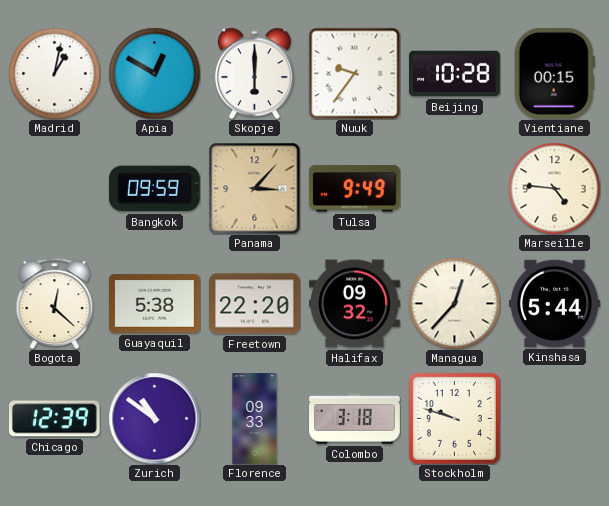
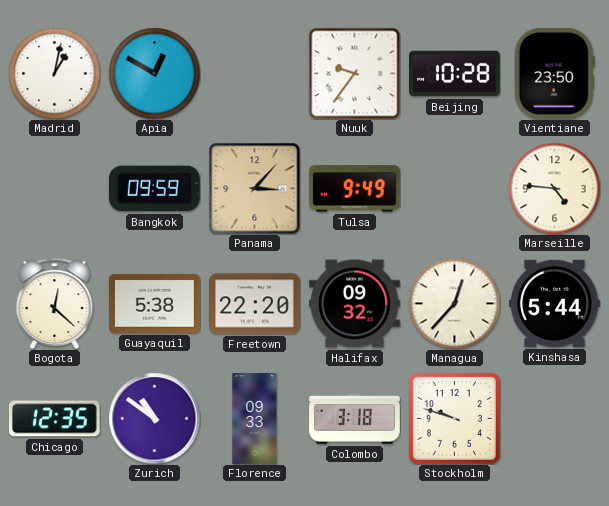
Skopje: 6:00 -> none (254, 73)
Vientiane: 00:15 -> 23:50 (554, 73)
Chicago: 12:39 -> 12:35 (54, 419)
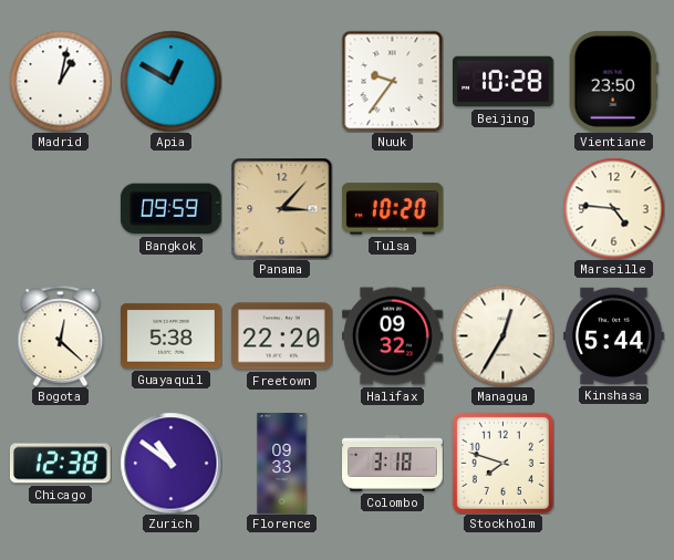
Tulsa: 9:49 -> 10:20 (393, 209)
Managua: 12:37 -> 12:35 (502, 335)
Chicago: 12:35 -> 12:38 (60, 464)
Stockholm: 9:48 -> 7:48 (502, 463)
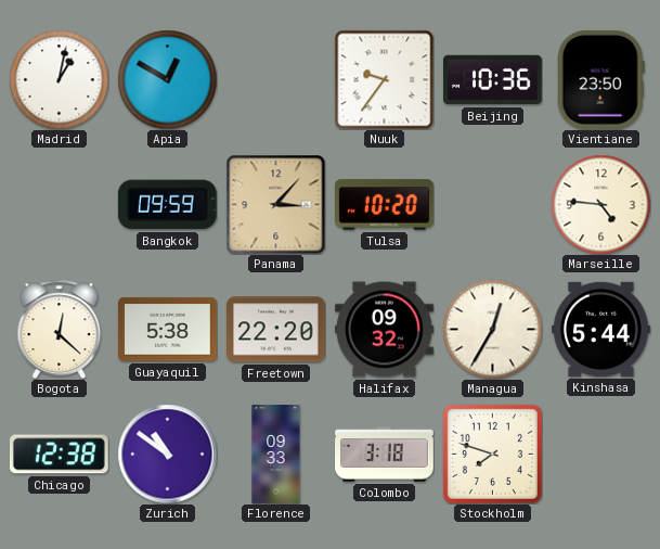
Beijing: 10:28 -> 10:36 (493, 80)
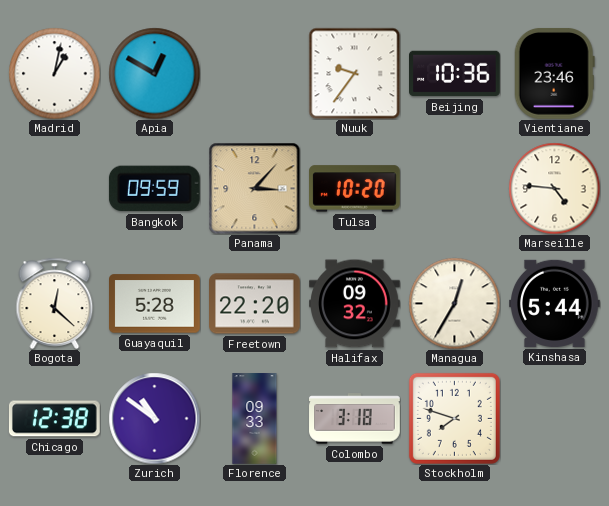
Vientiane: 23:50 -> 23:46 (554, 73)
Guayaquil: 5:38 -> 5:28 (155, 304)
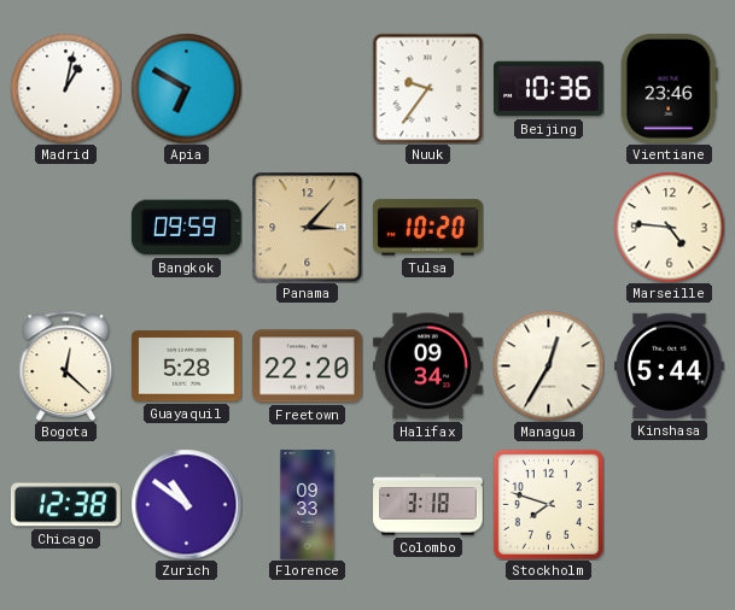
Apia: 12:50 -> 6:50 (186, 88)
Halifax: 09:32 -> 09:34 (428, 366)
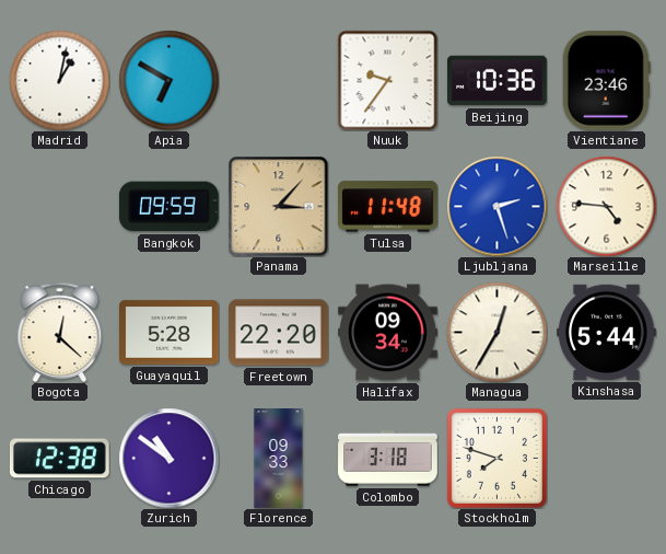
Tulsa: 10:20 -> 11:48 (388, 207)
Ljubljana: none -> 2:27 (496, 206)
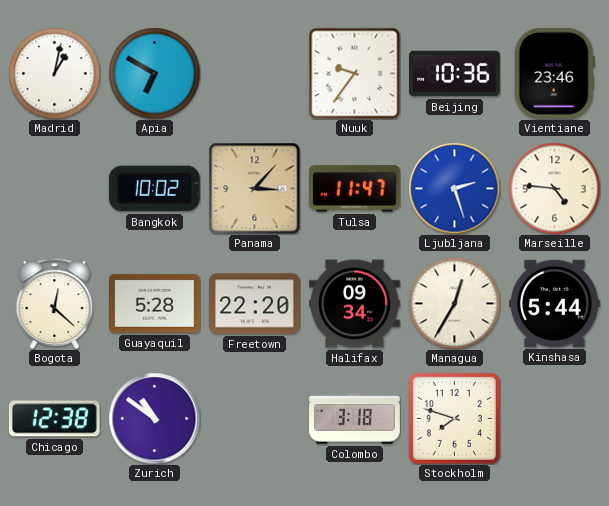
Bangkok: 09:59 -> 10:02 (154, 189)
Tulsa: 11:48 -> 11:47 (355, 189)
Florence: 09:33 -> none (279, 459)
